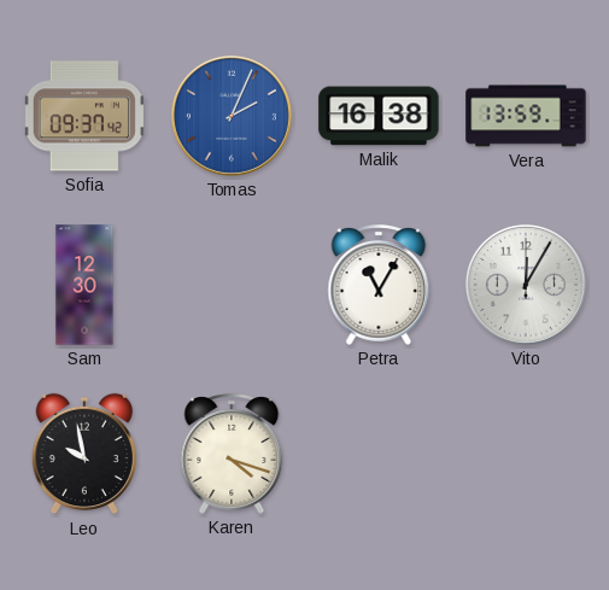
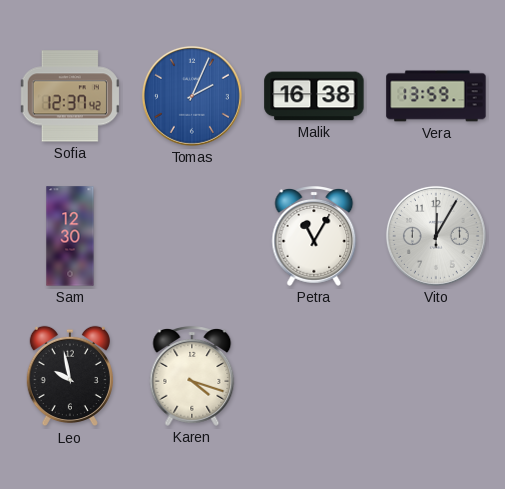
Sofia: 09:37 -> 12:37 (70, 96)
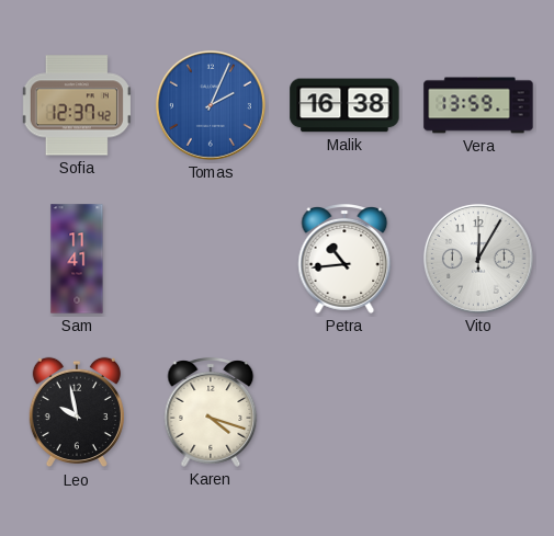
Sam: 12:30 -> 11:41 (77, 259)
Petra: 11:05 -> 10:44 (344, 259)
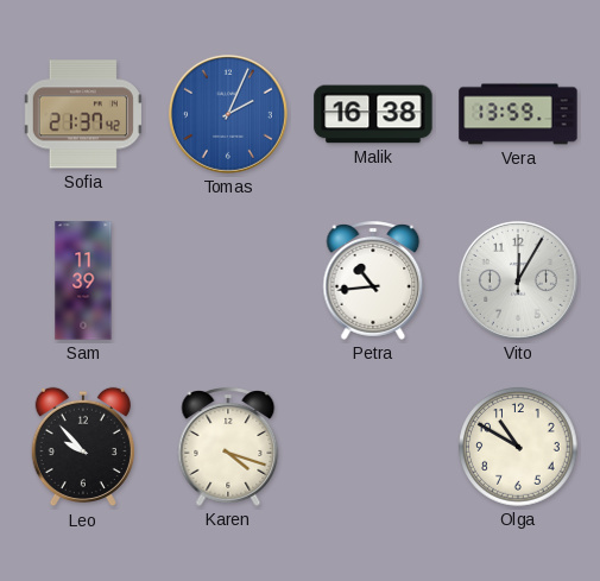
Sofia: 12:37 -> 21:37 (83, 114)
Sam: 11:41 -> 11:39 (83, 280)
Leo: 9:58 -> 9:53 (83, 447)
Olga: none -> 10:50 (518, 447)
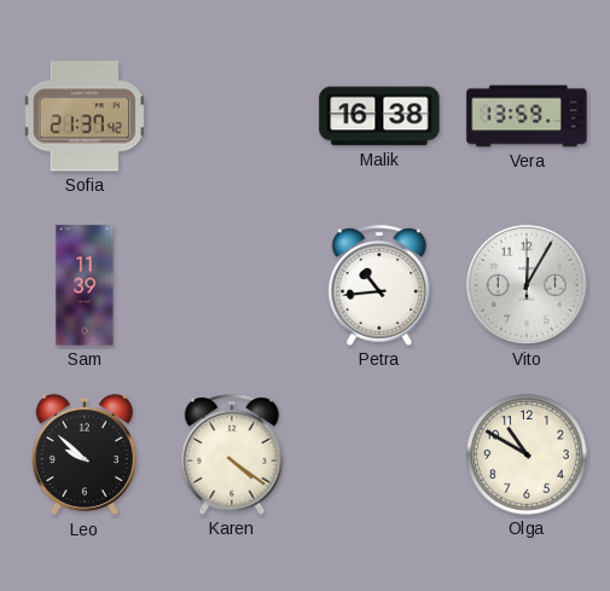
Tomas: 2:04 -> none (228, 114)
Leo: 9:53 -> 9:52 (85, 454)
Karen: 4:18 -> 4:21 (232, 454)
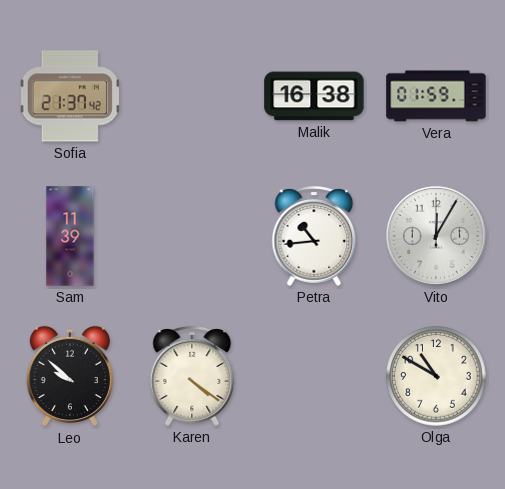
Vera: 13:59 -> 01:59 (436, 96)
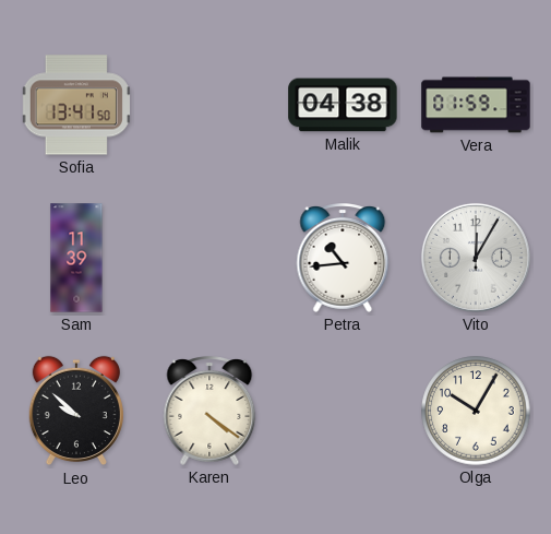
Sofia: 21:37 -> 13:41 (76, 105)
Malik: 16:38 -> 04:38 (343, 105)
Olga: 10:50 -> 10:05 (476, 411)
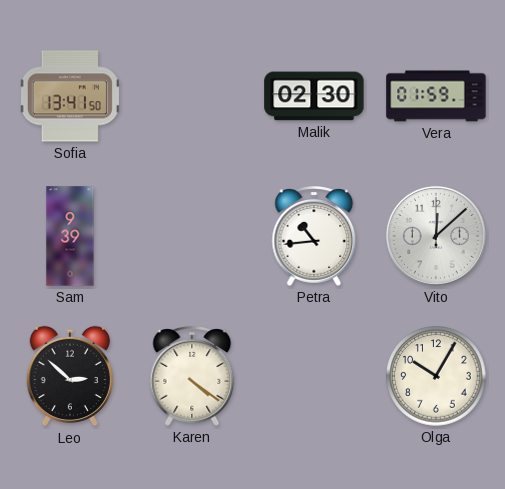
Malik: 04:38 -> 02:30 (314, 96)
Sam: 11:39 -> 9:39 (70, 236)
Vito: 12:05 -> 12:08 (436, 236)
Leo: 9:52 -> 2:52 (70, 376)
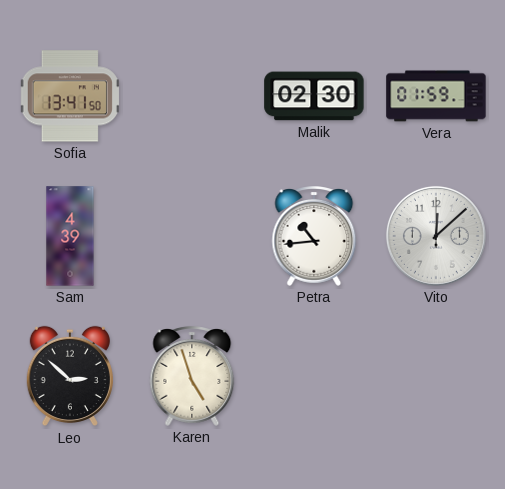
Sam: 9:39 -> 4:39 (70, 236)
Karen: 4:21 -> 4:57 (192, 376)
Olga: 10:05 -> none (436, 376)
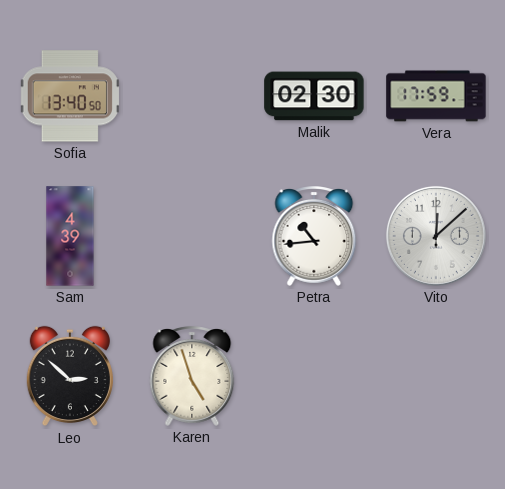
Sofia: 13:41 -> 13:40 (70, 96)
Vera: 01:59 -> 17:59 (436, 96)
